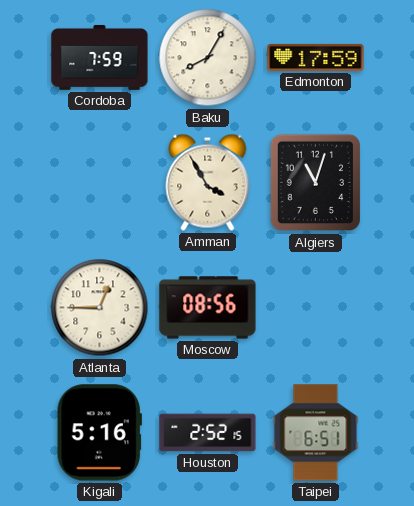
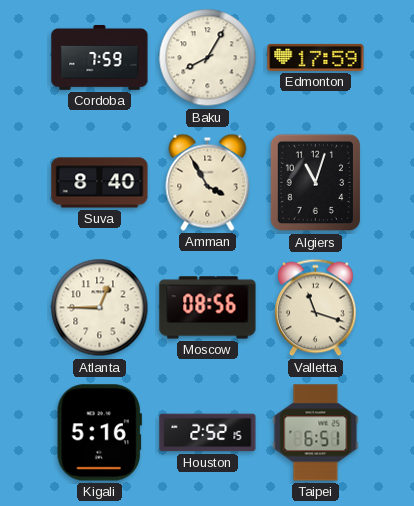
Suva: none -> 8:40 (100, 183)
Valletta: none -> 11:18 (316, 308)
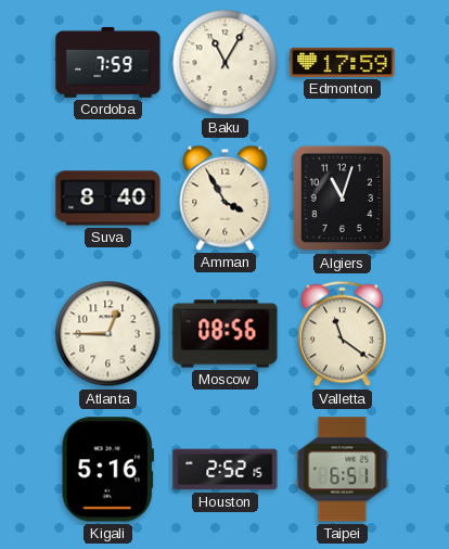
Baku: 8:05 -> 11:05 (226, 63)
Valletta: 11:18 -> 11:21 (343, 334)
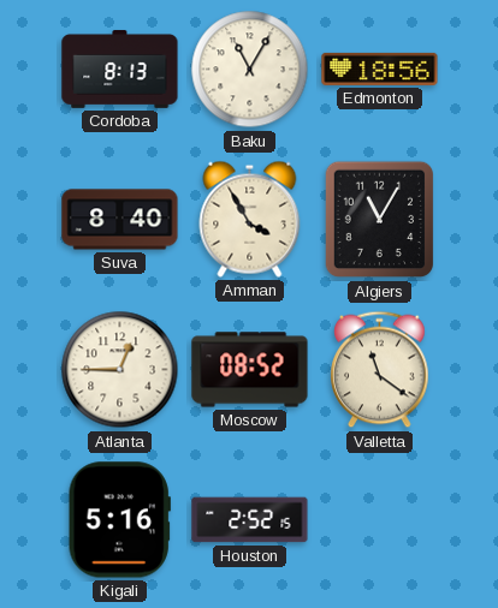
Cordoba: 7:59 -> 8:13 (120, 68)
Edmonton: 17:59 -> 18:56 (380, 68)
Algiers: 11:03 -> 11:05 (379, 220)
Moscow: 08:56 -> 08:52 (250, 370)
Taipei: 6:51 -> none (343, 470)
